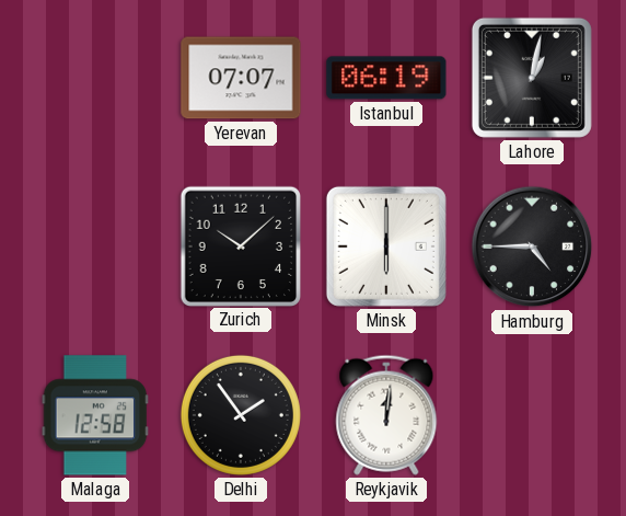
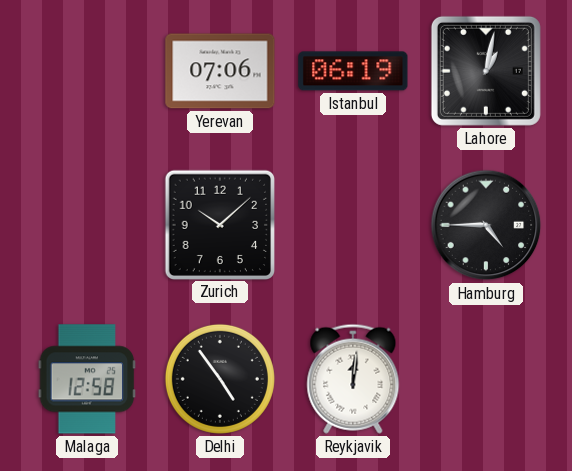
Yerevan: 07:07 -> 07:06 (220, 71)
Minsk: 6:00 -> none (386, 246)
Delhi: 1:54 -> 4:54 (220, 379)
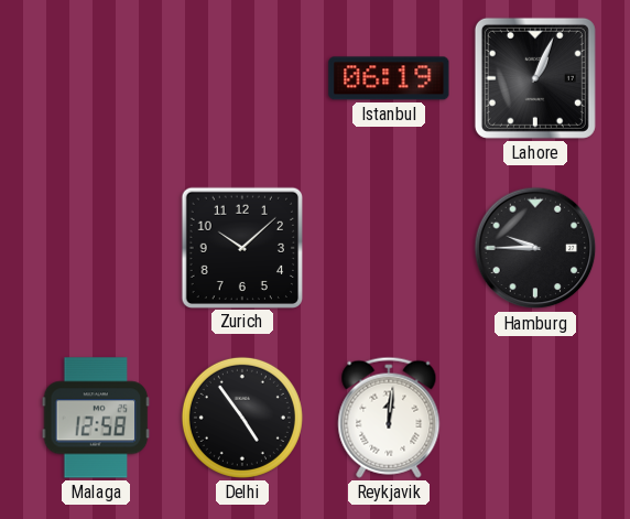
Yerevan: 07:06 -> none (220, 71)
Lahore: 1:02 -> 1:04 (535, 78)
Hamburg: 4:45 -> 9:45 (535, 248)
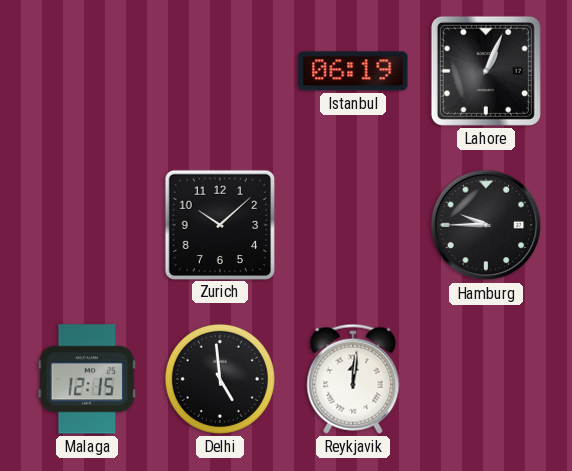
Malaga: 12:58 -> 12:15 (87, 379)
Delhi: 4:54 -> 4:59 (220, 379)
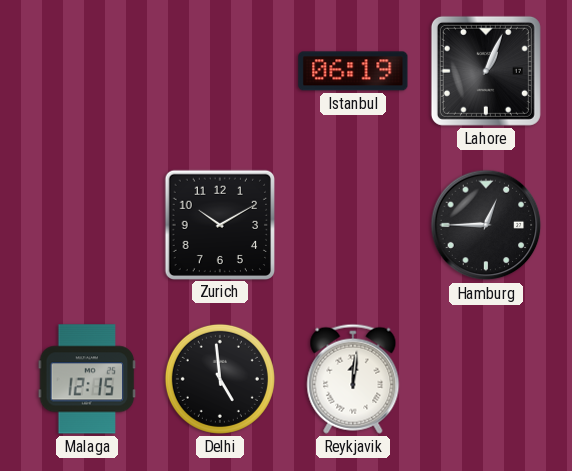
Zurich: 10:08 -> 10:10 (219, 224)
Hamburg: 9:45 -> 12:45 (486, 225)
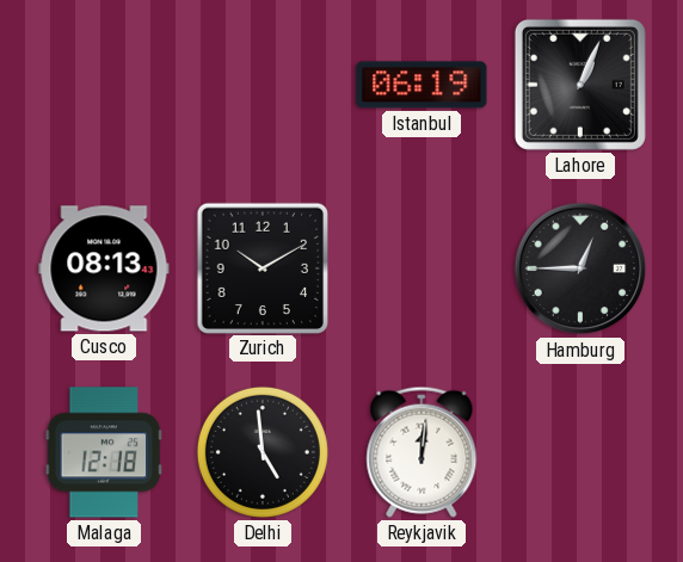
Cusco: none -> 08:13 (104, 268)
Malaga: 12:15 -> 12:18 (104, 452)
